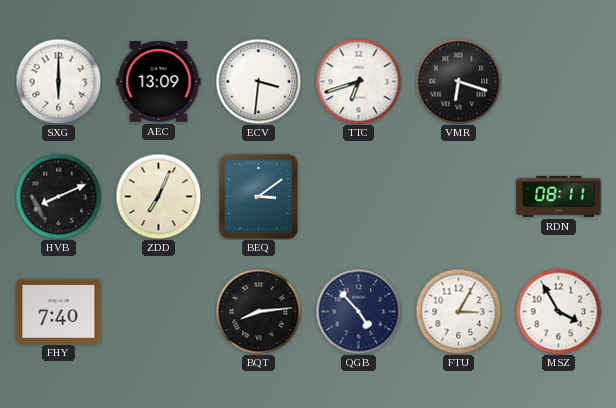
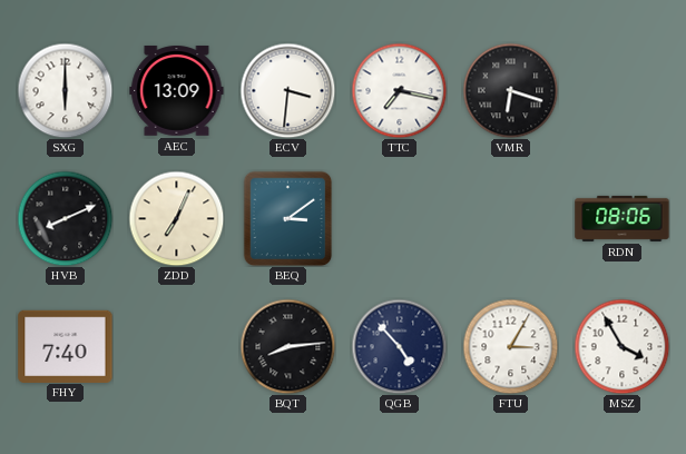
TTC: 6:42 -> 7:17 (399, 90)
RDN: 08:11 -> 08:06 (623, 218)
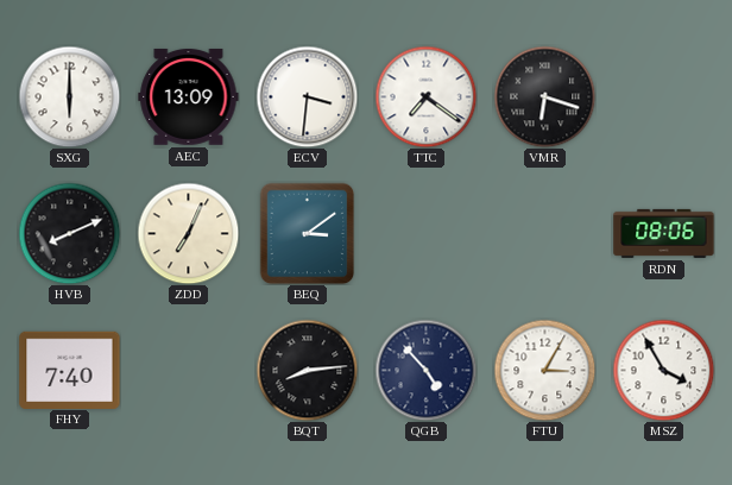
TTC: 7:17 -> 7:21 (425, 96)
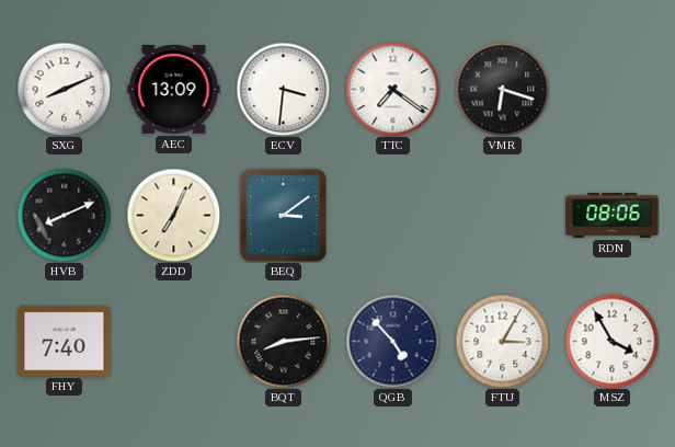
SXG: 6:00 -> 8:11 (64, 89)
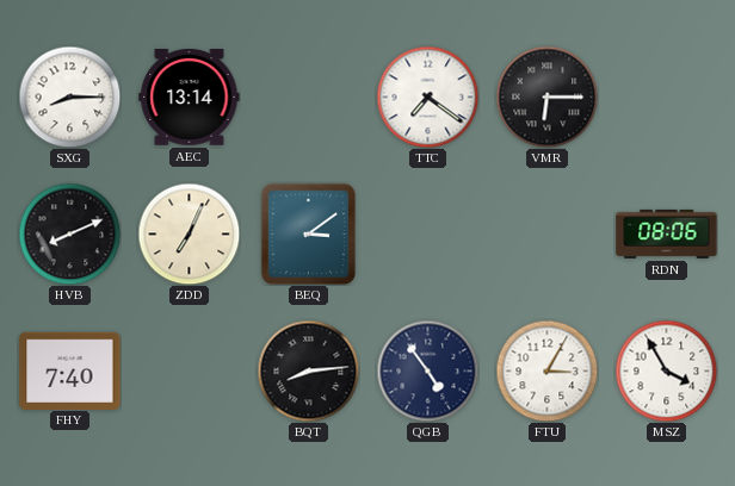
SXG: 8:11 -> 8:15 (69, 96)
AEC: 13:09 -> 13:14 (190, 96)
ECV: 3:31 -> none (283, 89)
VMR: 6:18 -> 6:15 (546, 96)
QGB: 4:53 -> 4:54 (427, 370)
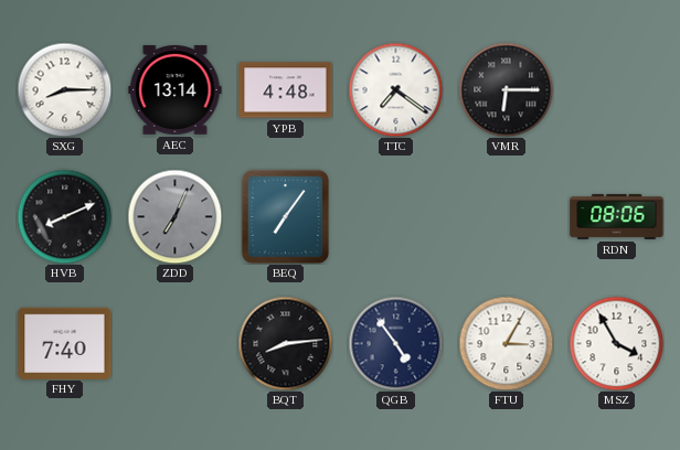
YPB: none -> 4:48 (286, 90)
ZDD dial: cream -> grey (174, 216)
BEQ: 3:09 -> 7:06 (286, 216)
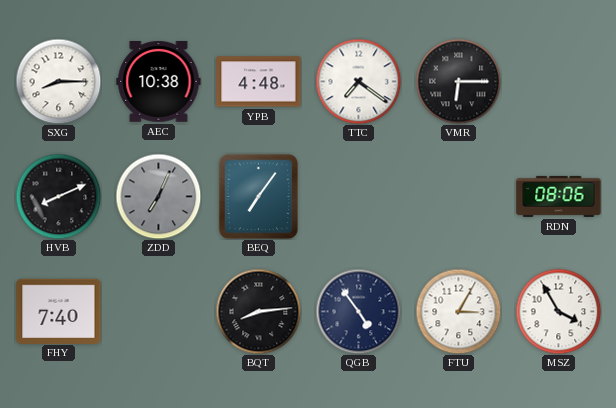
AEC: 13:14 -> 10:38 (159, 81)
